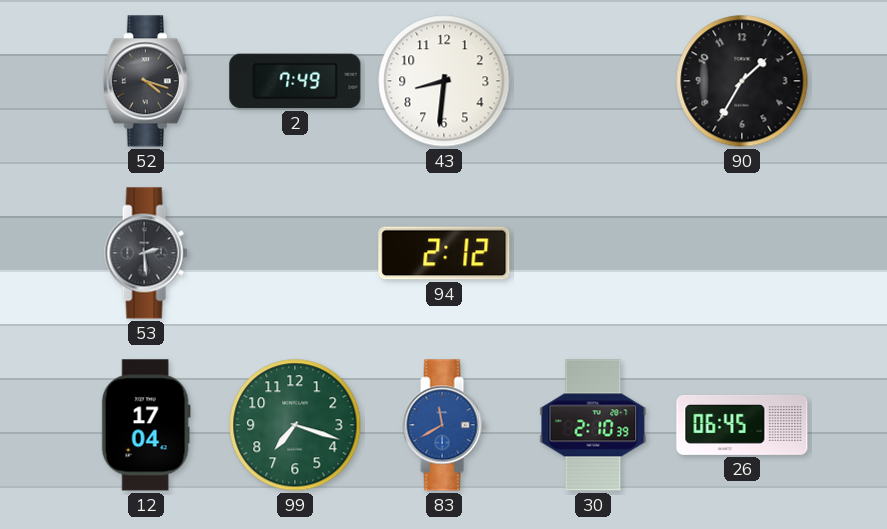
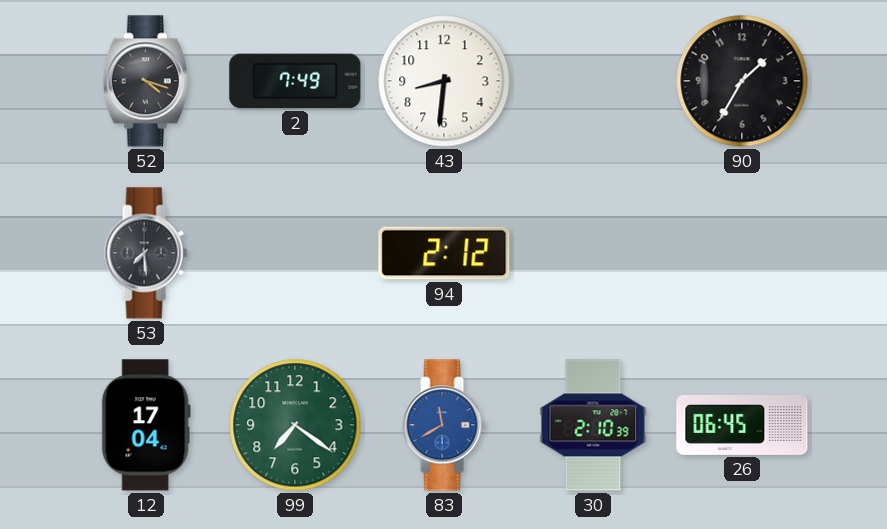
53: 2:29 -> 7:29 (146, 253)
99: 7:18 -> 7:21 (295, 425)
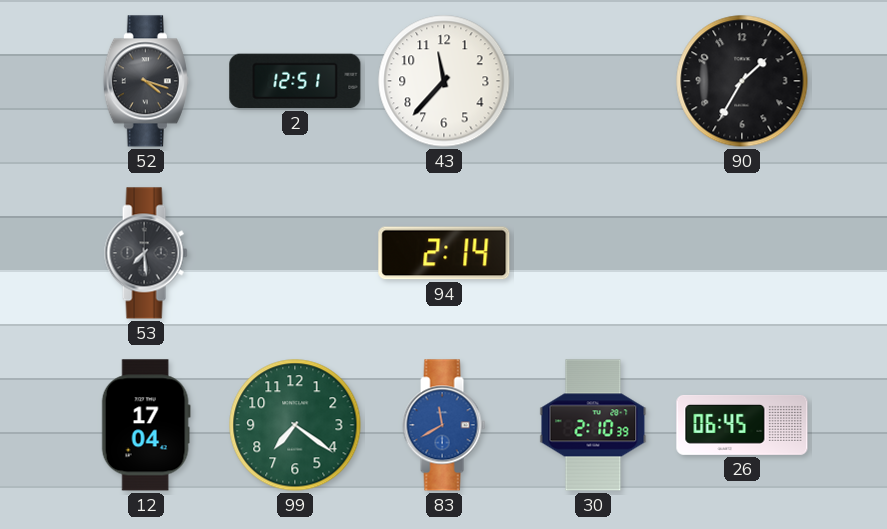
2: 7:49 -> 12:51 (295, 81)
43: 8:31 -> 11:37 (444, 81)
94: 2:12 -> 2:14 (444, 253)
